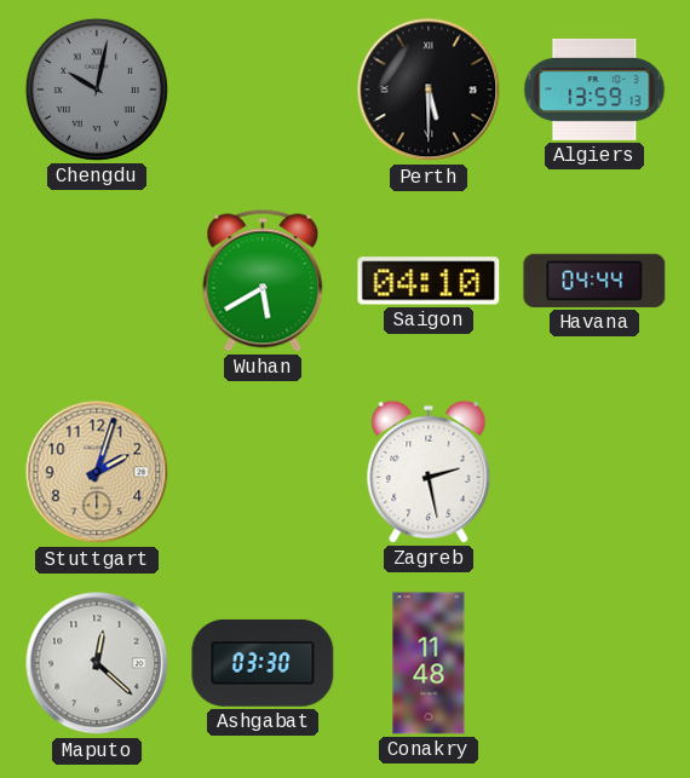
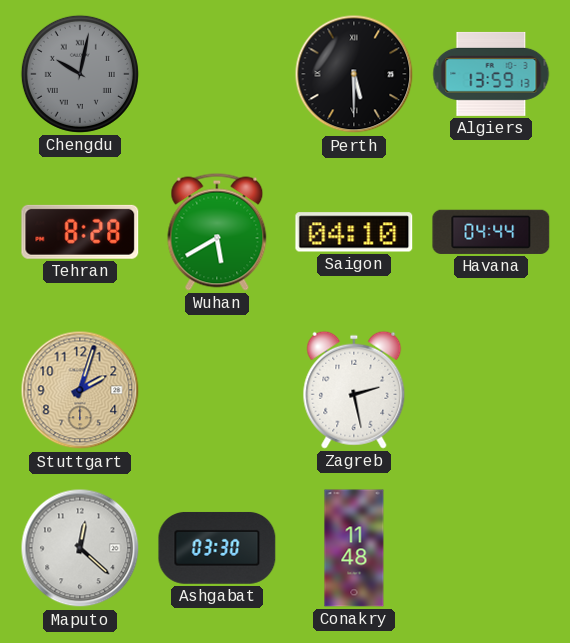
Tehran: none -> 8:28 (80, 232)
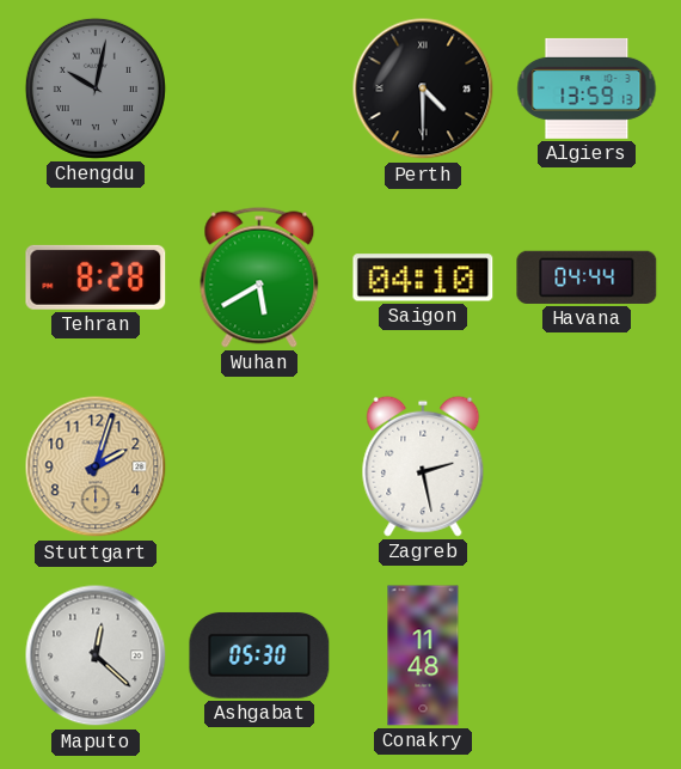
Perth: 5:30 -> 4:30 (423, 89)
Ashgabat: 03:30 -> 05:30 (259, 655)
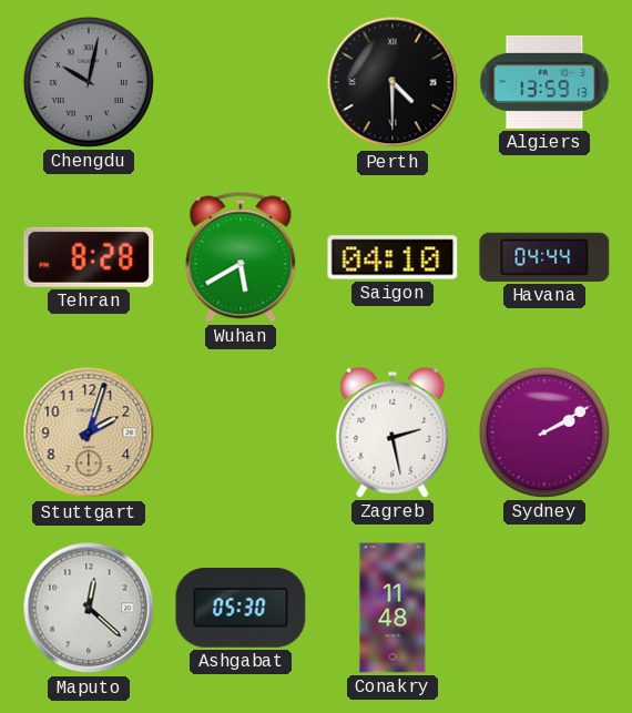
Sydney: none -> 2:10 (544, 432)
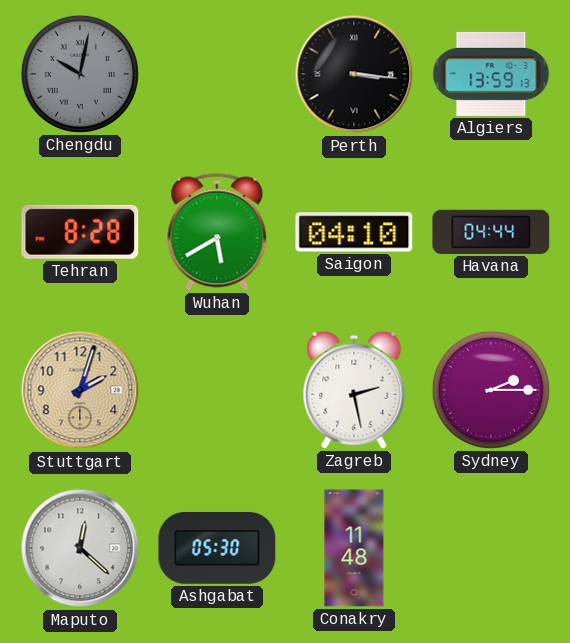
Perth: 4:30 -> 3:16 (354, 74)
Sydney: 2:10 -> 2:15 (491, 390)
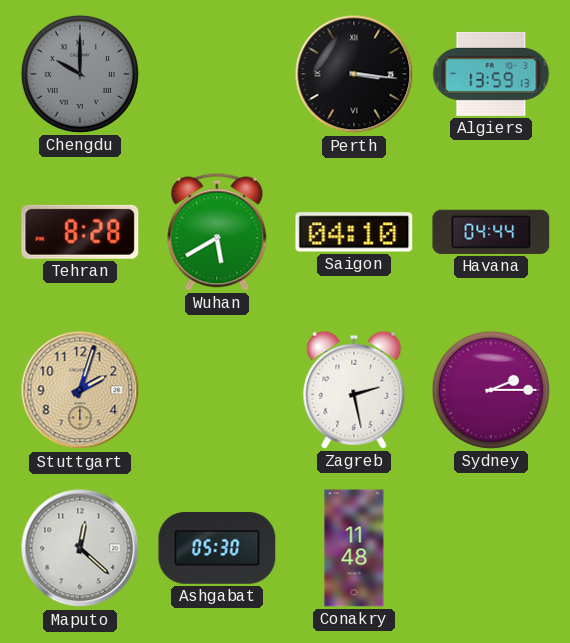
Chengdu: 10:02 -> 10:00 (80, 74)
